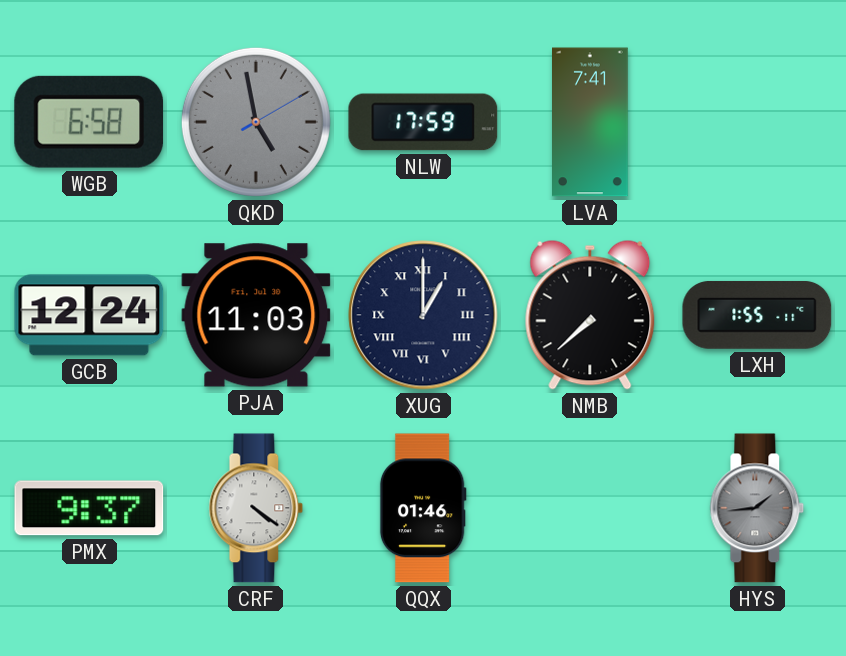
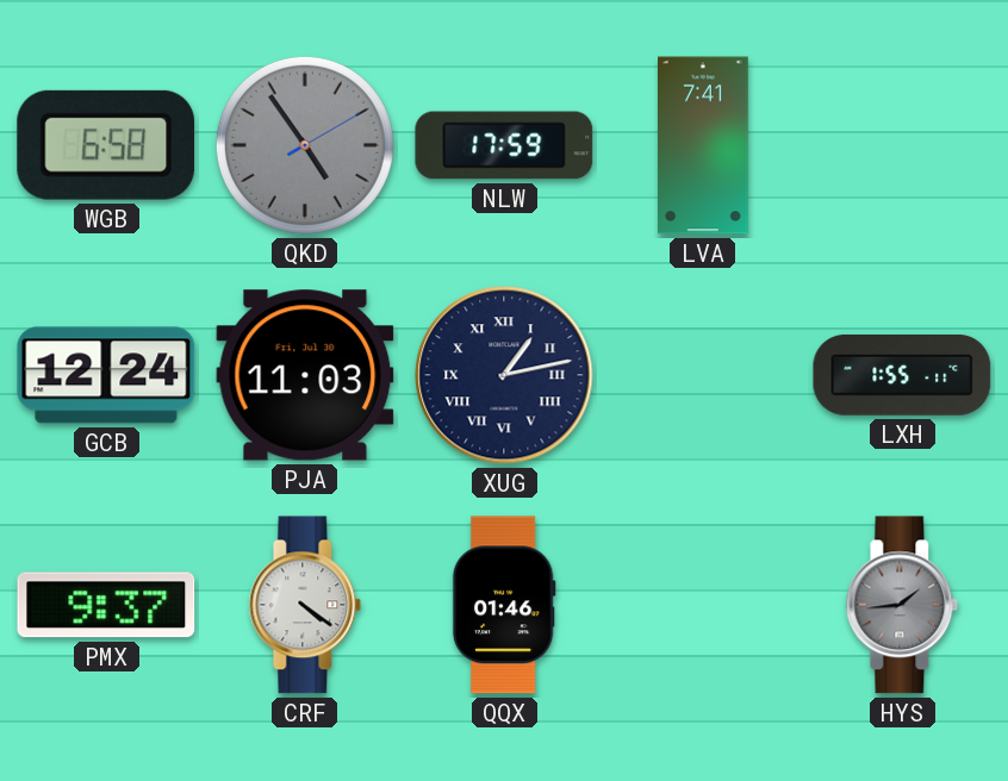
QKD: 4:58 -> 4:54 (305, 145)
XUG: 1:00 -> 1:13 (504, 375)
NMB: 7:38 -> none (590, 315)
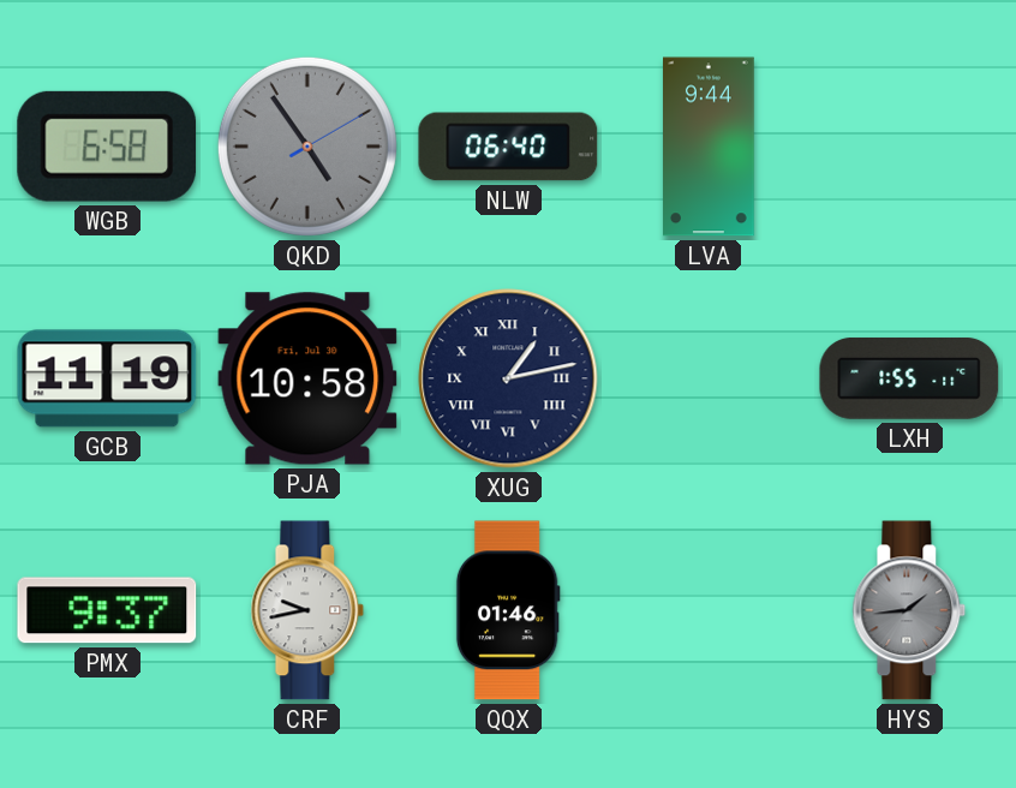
NLW: 17:59 -> 06:40 (508, 147)
LVA: 7:41 -> 9:44 (710, 147)
GCB: 12:24 -> 11:19 (107, 378)
PJA: 11:03 -> 10:58 (307, 378)
CRF: 4:21 -> 9:43 (307, 610)
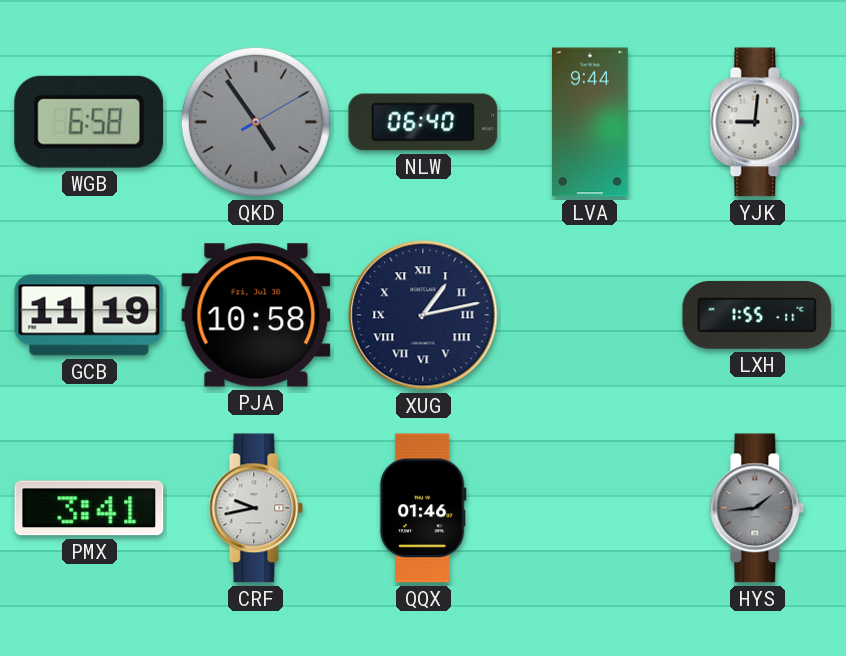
YJK: none -> 9:01 (757, 122)
PMX: 9:37 -> 3:41 (89, 508)
